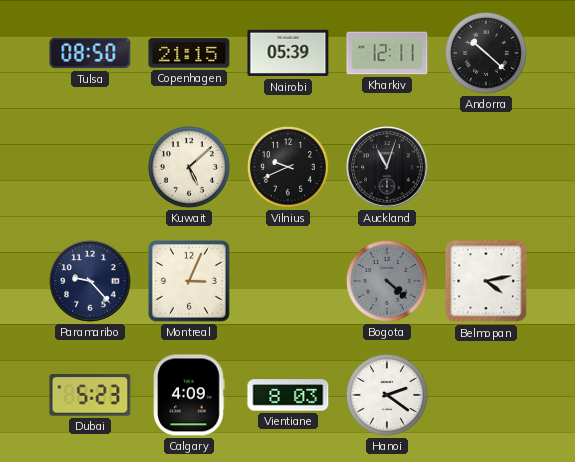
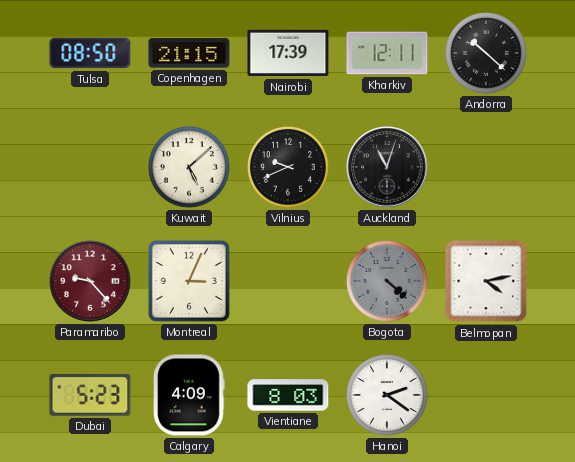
Nairobi: 05:39 -> 17:39 (288, 53)
Paramaribo dial: navy -> burgundy (90, 281)
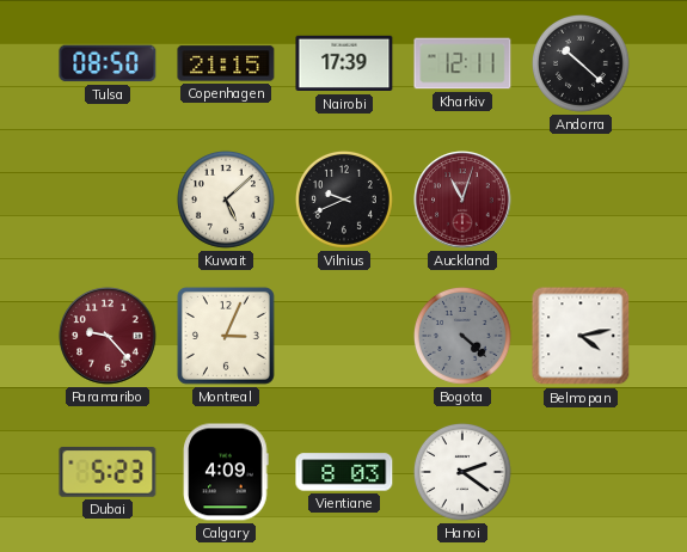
Auckland dial: black -> burgundy (462, 200)
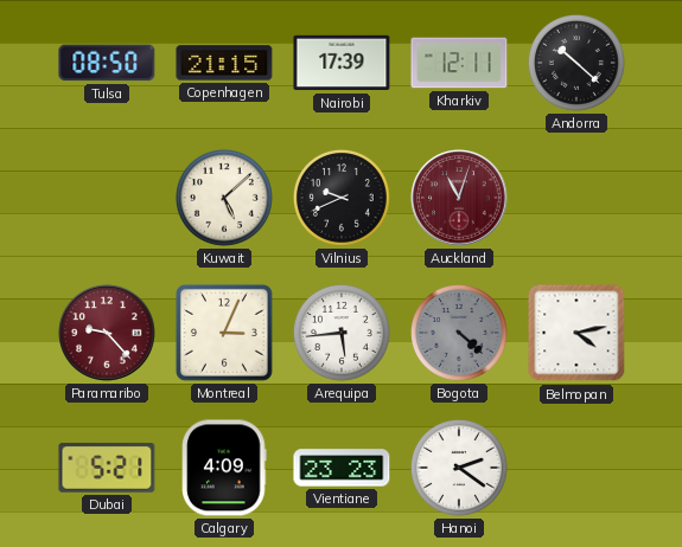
Arequipa: none -> 5:44 (342, 333)
Dubai: 5:23 -> 5:21 (107, 468)
Vientiane: 8:03 -> 23:23 (342, 468)
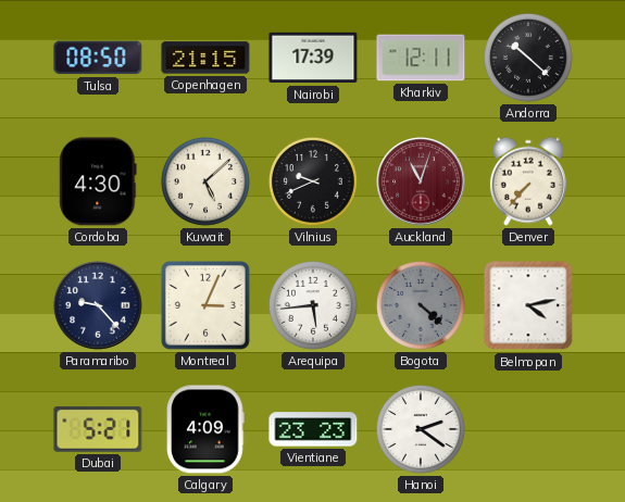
Cordoba: none -> 4:30 (98, 181)
Denver: none -> 7:37 (528, 181)
Paramaribo dial: burgundy -> navy (98, 305)
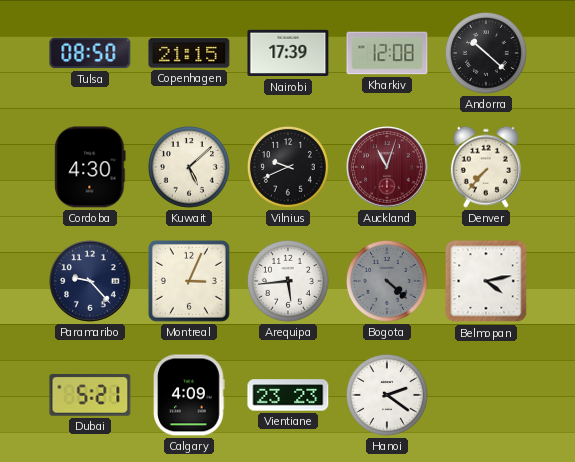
Kharkiv: 12:11 -> 12:08 (387, 53)
